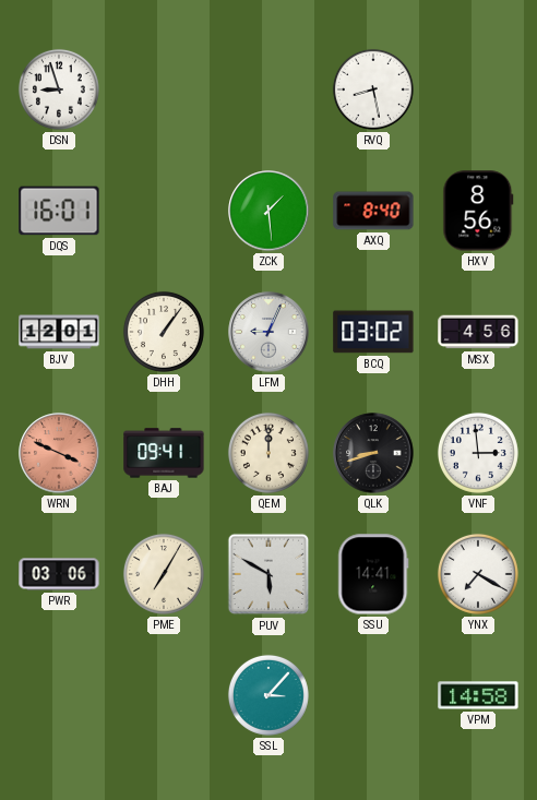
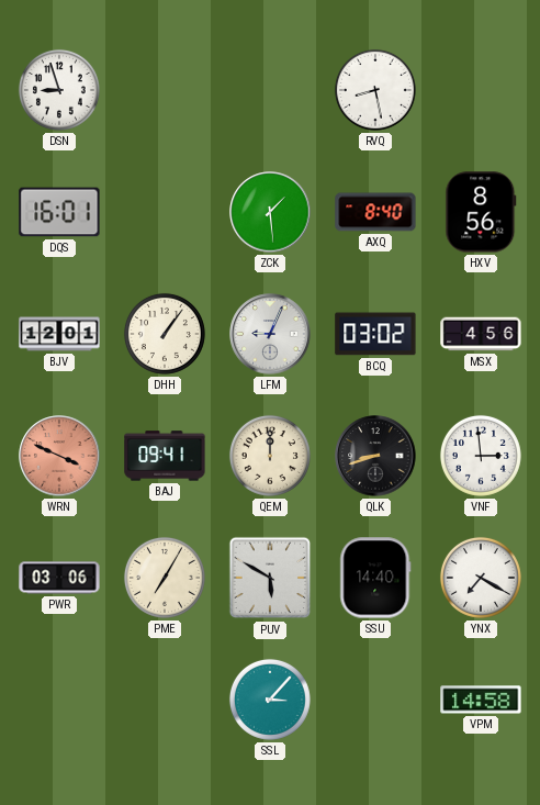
SSU: 14:41 -> 14:40 (375, 578)
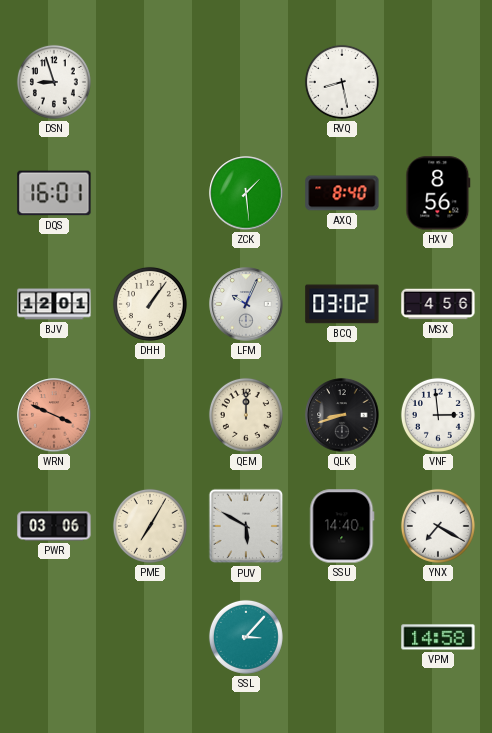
LFM: 9:04 -> 10:04 (246, 304)
BAJ: 09:41 -> none (165, 456)
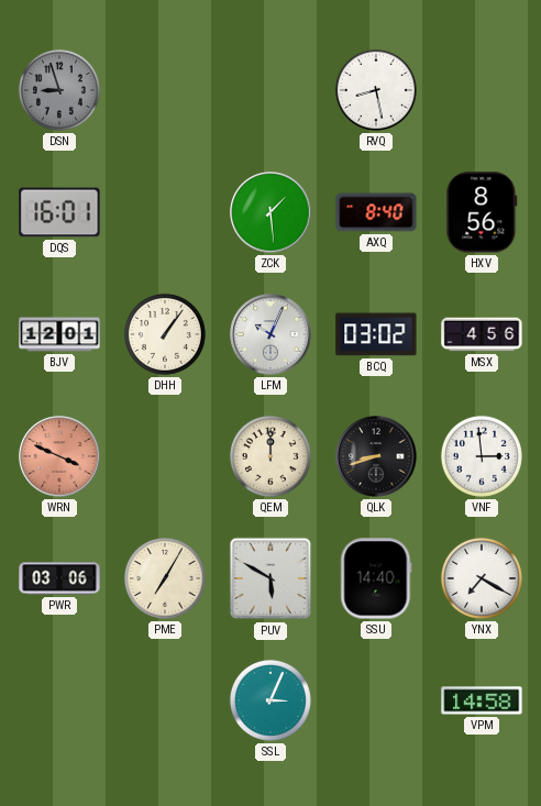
DSN dial: white -> grey (59, 90)
SSL: 3:07 -> 3:04 (270, 700)
